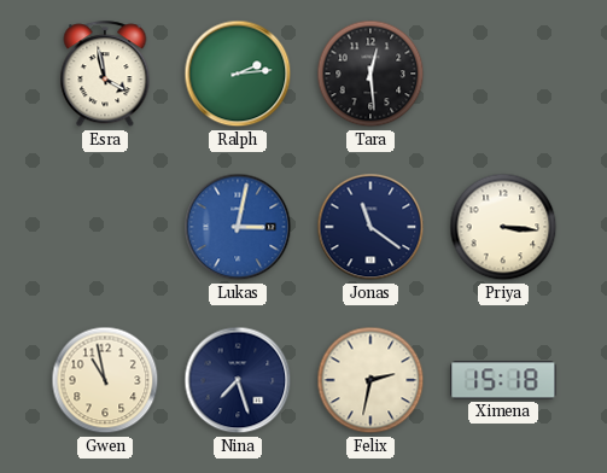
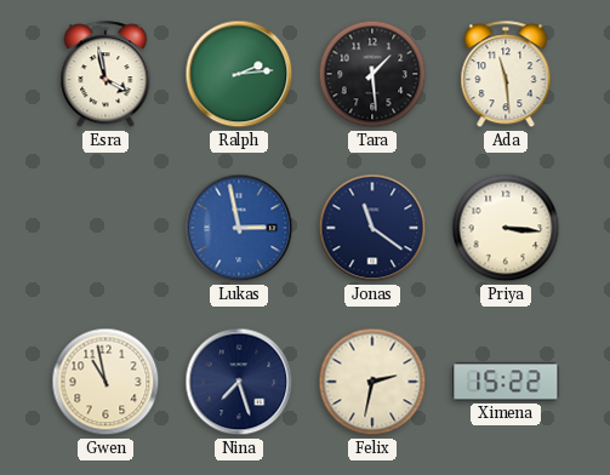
Tara: 12:29 -> 1:29 (372, 74)
Ada: none -> 11:29 (506, 75)
Lukas: 3:02 -> 2:58 (239, 228)
Ximena: 15:18 -> 15:22 (506, 382)
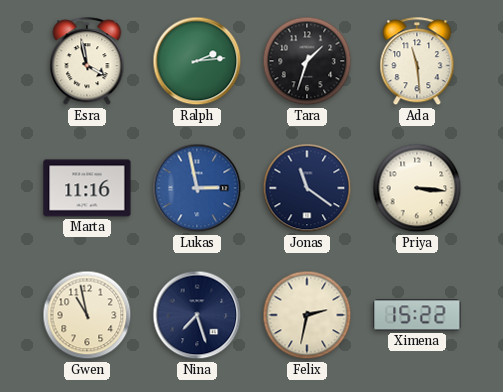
Tara: 1:29 -> 1:33 (307, 61)
Marta: none -> 11:16 (87, 188)
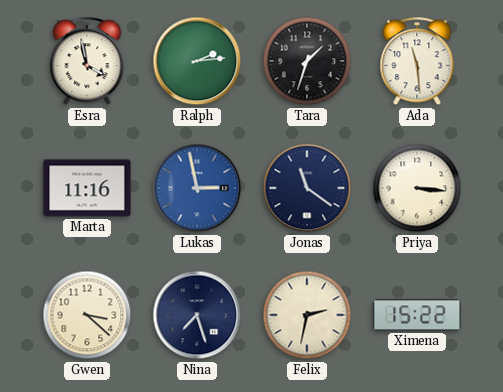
Gwen: 10:58 -> 3:22 (87, 315)
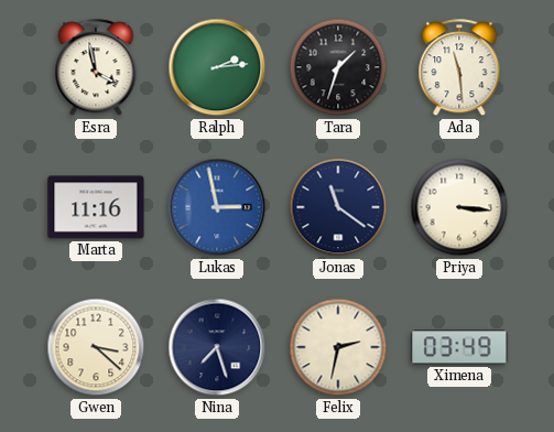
Ximena: 15:22 -> 03:49 (459, 347)
